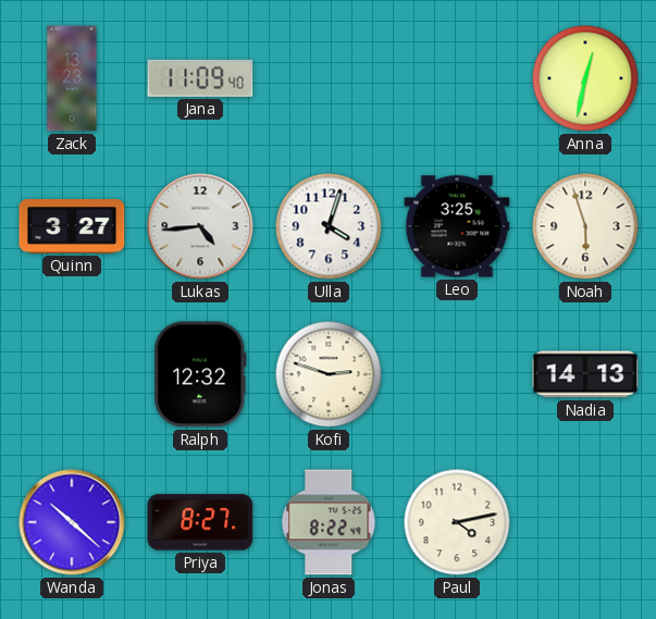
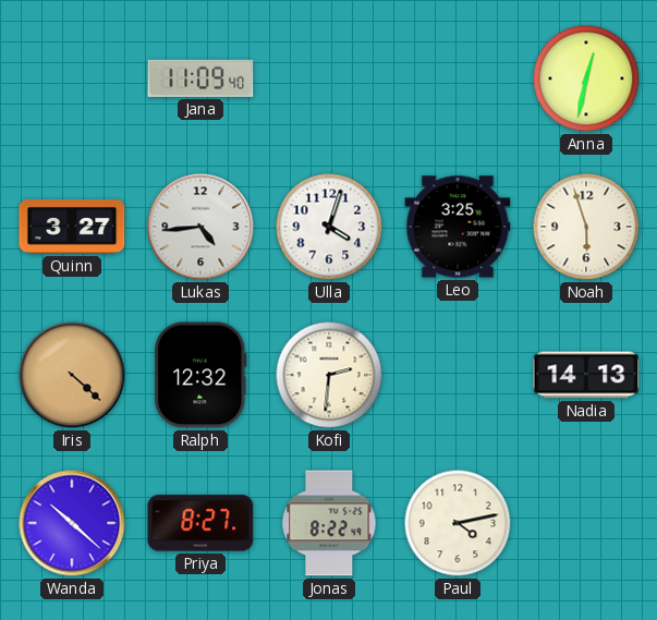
Zack: 13:23 -> none (72, 78)
Iris: none -> 4:22 (72, 375)
Kofi: 2:48 -> 2:31 (329, 375)
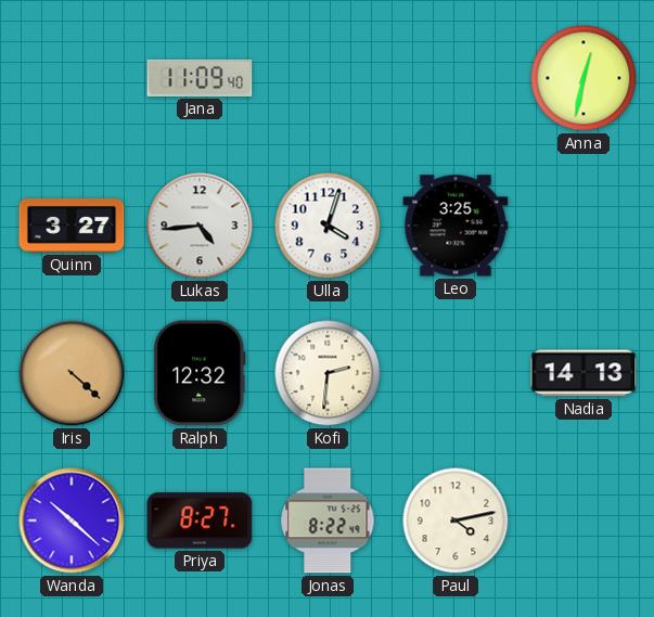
Noah: 5:57 -> none (586, 227)
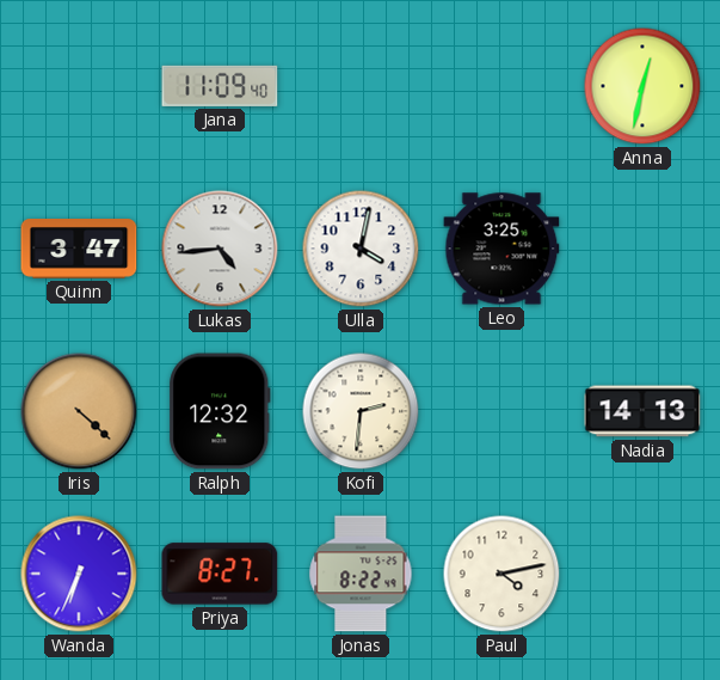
Quinn: 3:27 -> 3:47 (79, 250)
Ulla: 4:03 -> 4:02 (361, 249)
Wanda: 10:22 -> 6:34 (79, 574)
